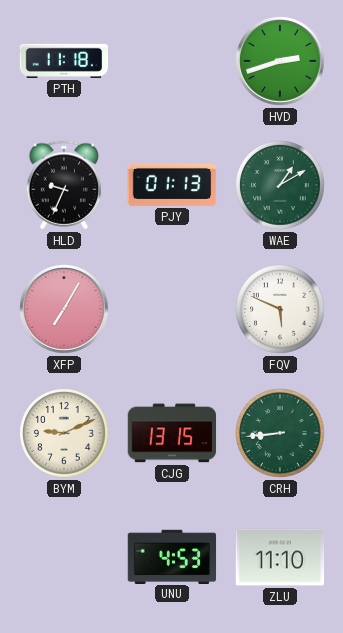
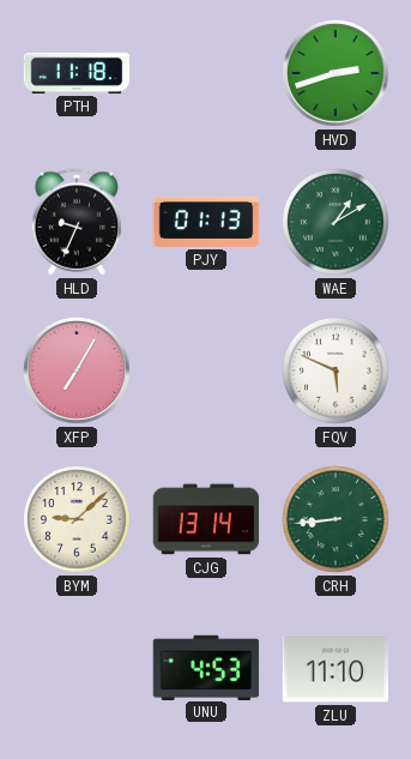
BYM: 9:11 -> 9:08 (78, 520)
CJG: 13:15 -> 13:14 (206, 519)
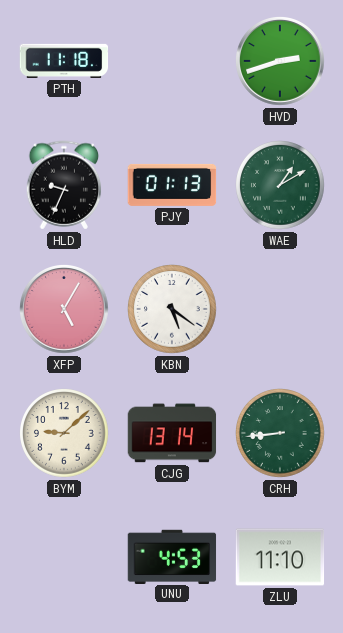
XFP: 7:05 -> 5:05 (64, 309)
KBN: none -> 5:21 (173, 310)
FQV: 5:49 -> none (337, 372)
